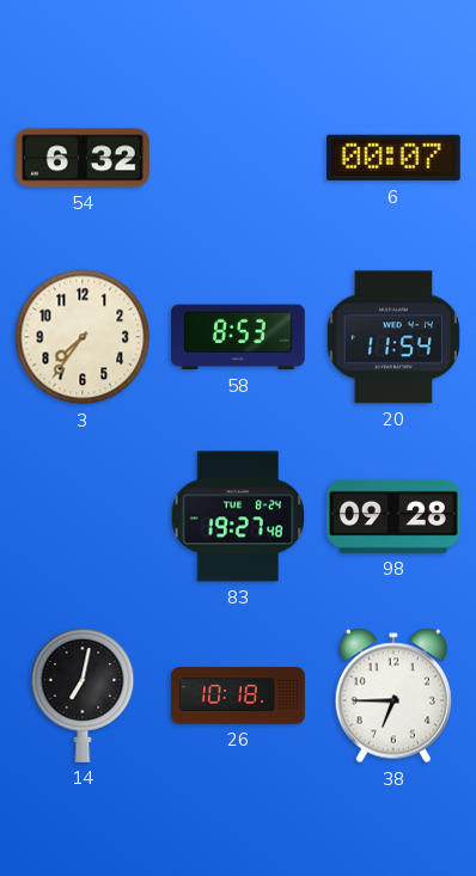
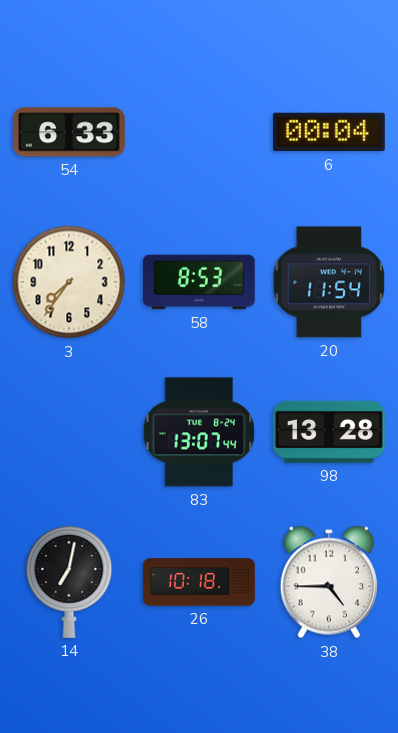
54: 6:32 -> 6:33 (69, 132)
6: 00:07 -> 00:04 (329, 132)
83: 19:27 -> 13:07 (199, 432)
98: 09:28 -> 13:28 (330, 432)
38: 6:45 -> 4:45 (329, 582)
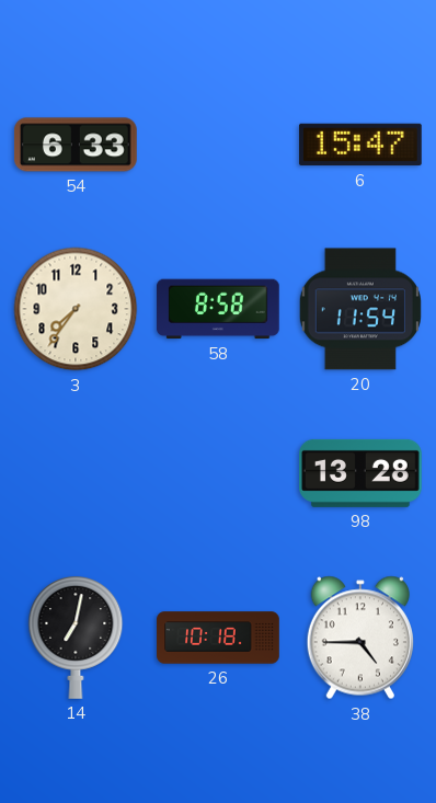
6: 00:04 -> 15:47 (360, 145)
58: 8:53 -> 8:58 (219, 309)
83: 13:07 -> none (199, 432)
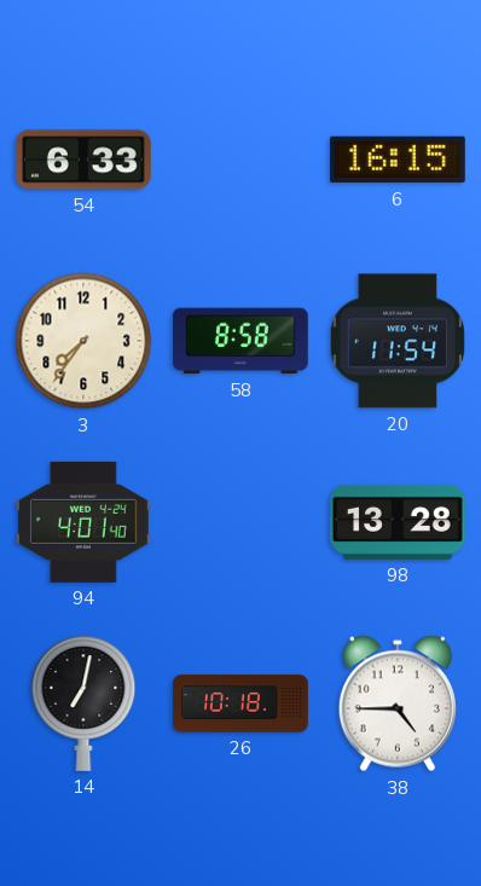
6: 15:47 -> 16:15 (398, 160)
94: none -> 4:01 (83, 522)
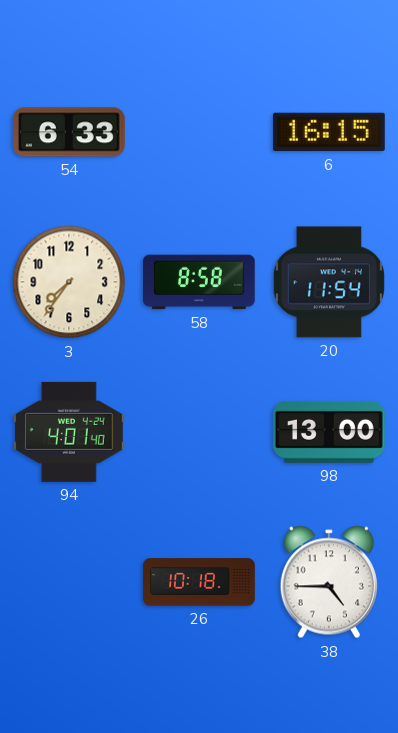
98: 13:28 -> 13:00 (330, 432)
14: 7:02 -> none (83, 703)
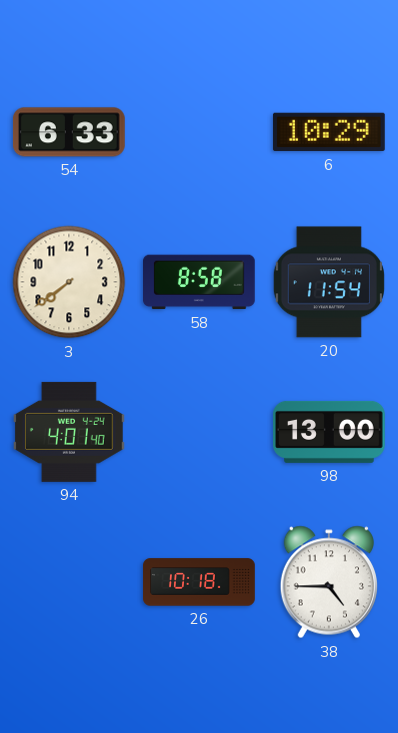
6: 16:15 -> 10:29 (329, 132)
3: 7:36 -> 7:39 (69, 282)
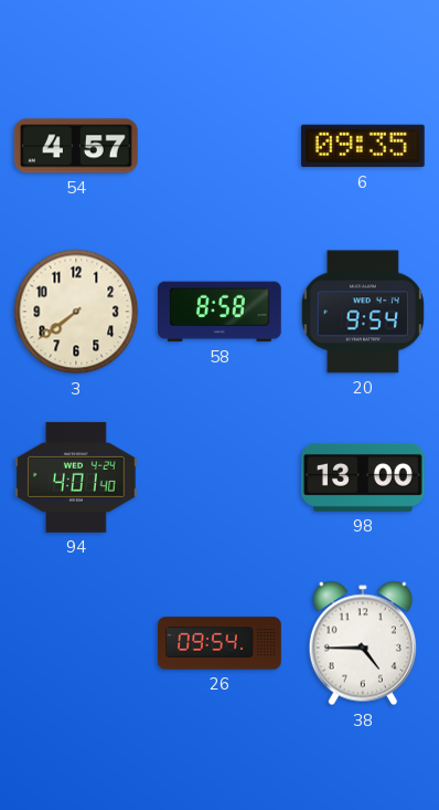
54: 6:33 -> 4:57 (76, 146)
6: 10:29 -> 09:35 (363, 146)
20: 11:54 -> 9:54 (363, 312)
26: 10:18 -> 09:54 (219, 643)
